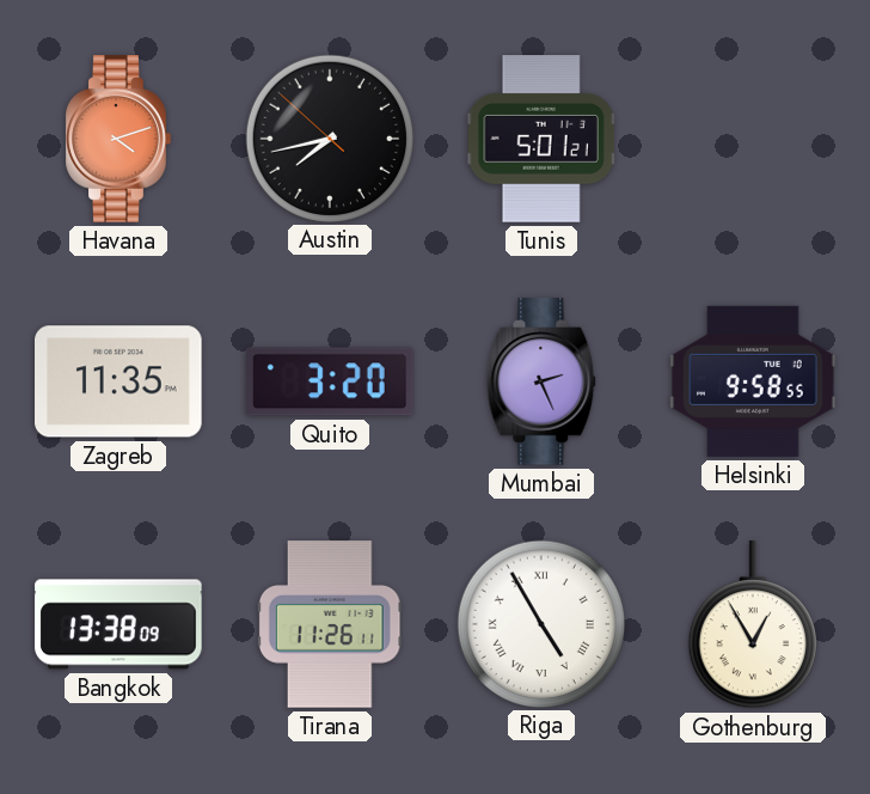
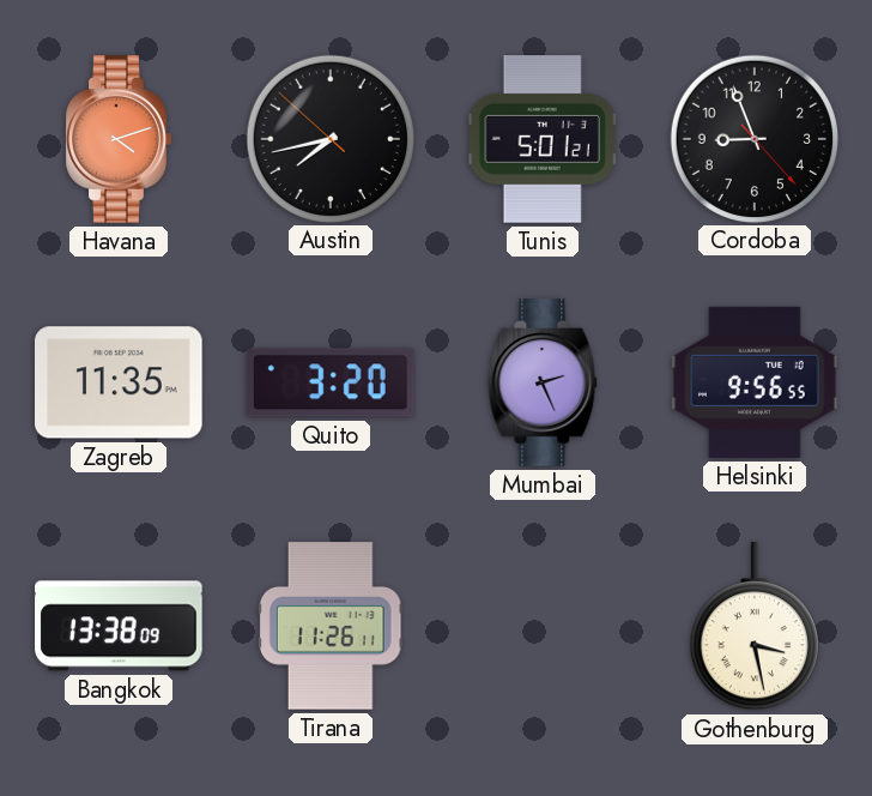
Cordoba: none -> 8:56 (753, 138)
Helsinki: 9:58 -> 9:56 (755, 382)
Riga: 4:55 -> none (540, 623)
Gothenburg: 12:55 -> 3:28 (755, 627)
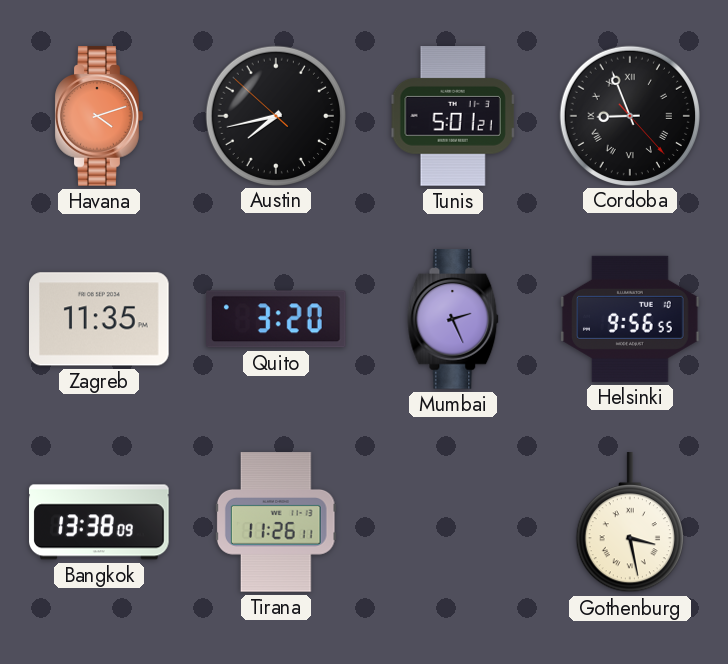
Cordoba numerals: Arabic -> Roman (629, 115)
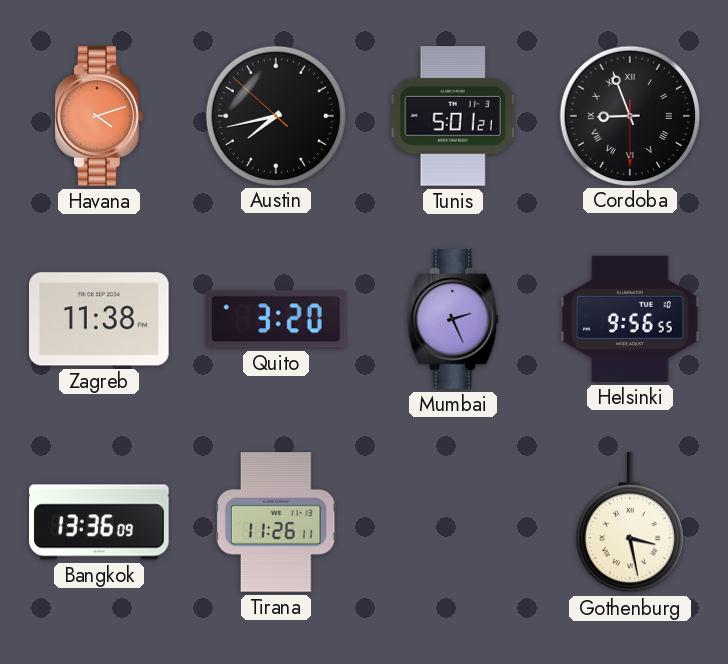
Cordoba: 8:56:23 -> 8:56:30 (629, 115)
Zagreb: 11:35 -> 11:38 (100, 319)
Bangkok: 13:38 -> 13:36 (99, 522)
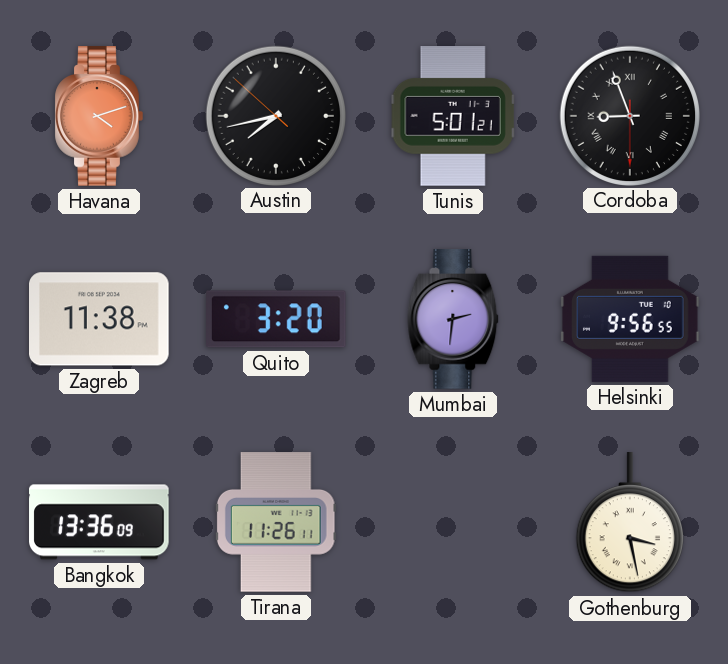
Mumbai: 2:26 -> 2:31 (453, 319)
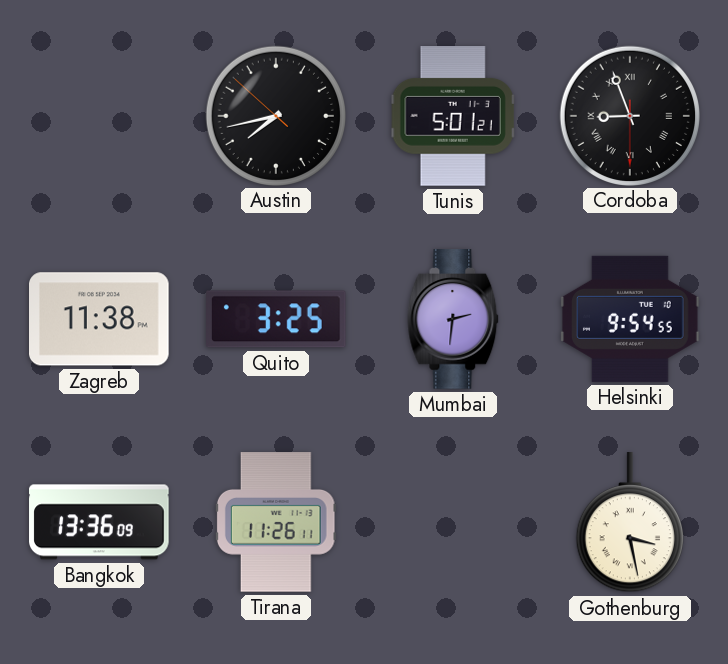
Havana: 4:12 -> none (99, 116)
Quito: 3:20 -> 3:25 (277, 319)
Helsinki: 9:56 -> 9:54 (630, 319)
